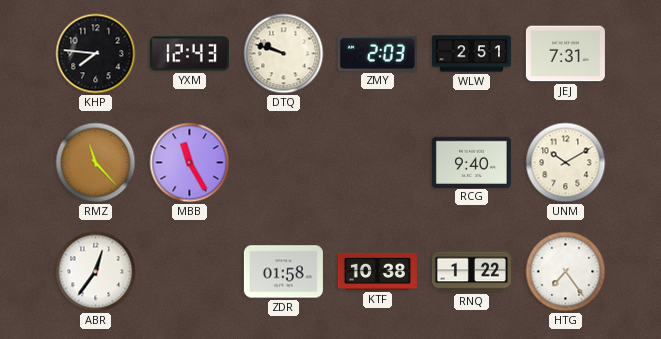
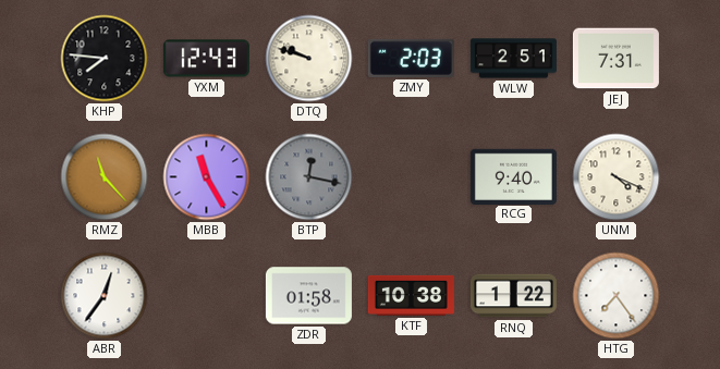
BTP: none -> 12:17 (309, 177)
UNM: 10:10 -> 4:19 (617, 177)
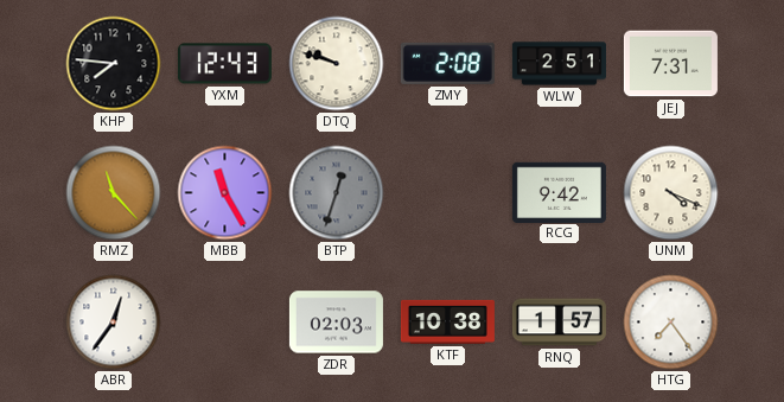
ZMY: 2:03 -> 2:08 (447, 63)
BTP: 12:17 -> 12:33 (337, 193)
RCG: 9:40 -> 9:42 (559, 192)
ZDR: 01:58 -> 02:03 (336, 323)
RNQ: 1:22 -> 1:57 (559, 323)
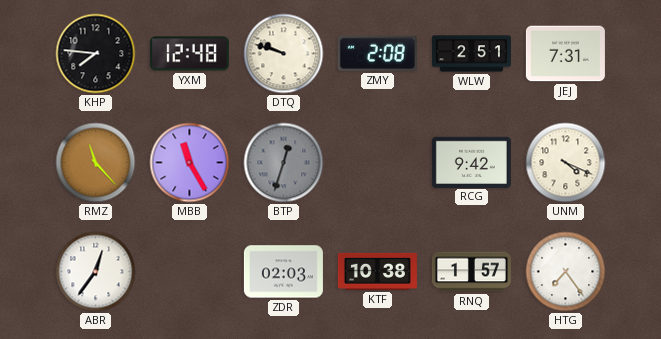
YXM: 12:43 -> 12:48 (189, 54)
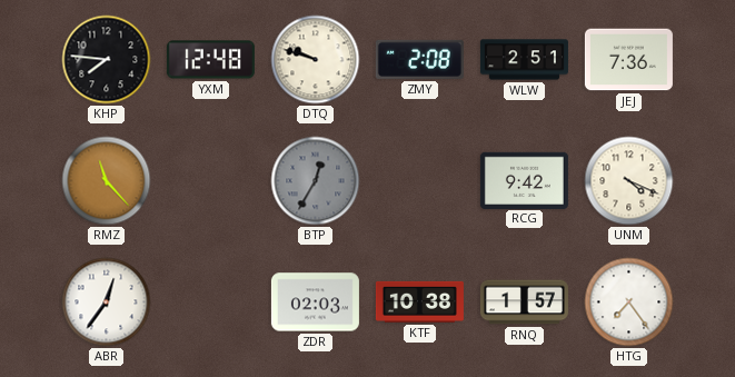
JEJ: 7:31 -> 7:36 (628, 60)
MBB: 11:25 -> none (190, 163)
BTP: 12:33 -> 12:35 (316, 181)
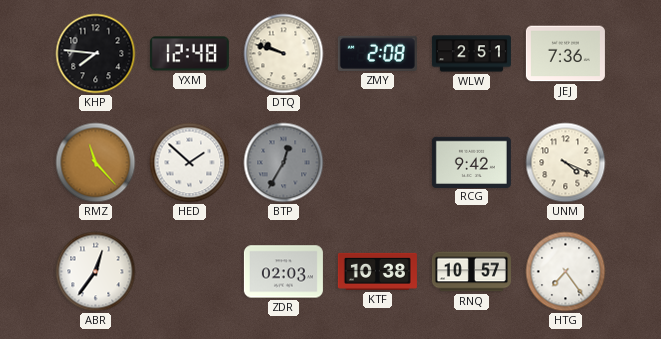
HED: none -> 1:52 (190, 163)
RNQ: 1:57 -> 10:57 (471, 272)
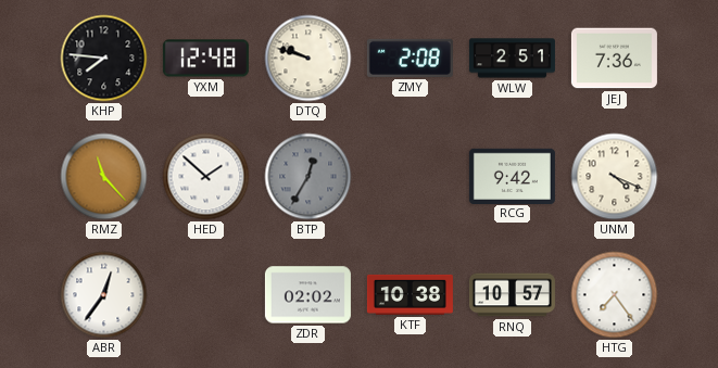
ZDR: 02:03 -> 02:02 (307, 295)
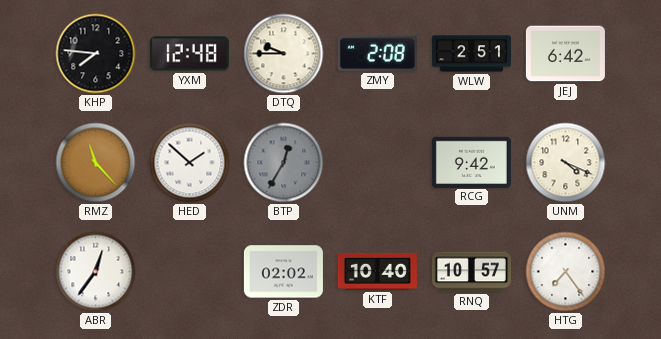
DTQ: 9:48 -> 9:45 (284, 54)
JEJ: 7:36 -> 6:42 (565, 54)
KTF: 10:38 -> 10:40 (377, 271)
